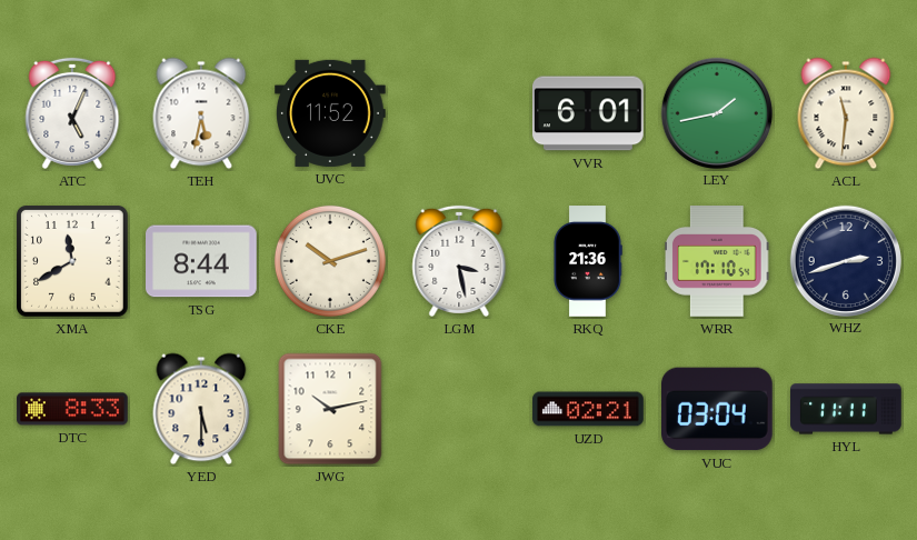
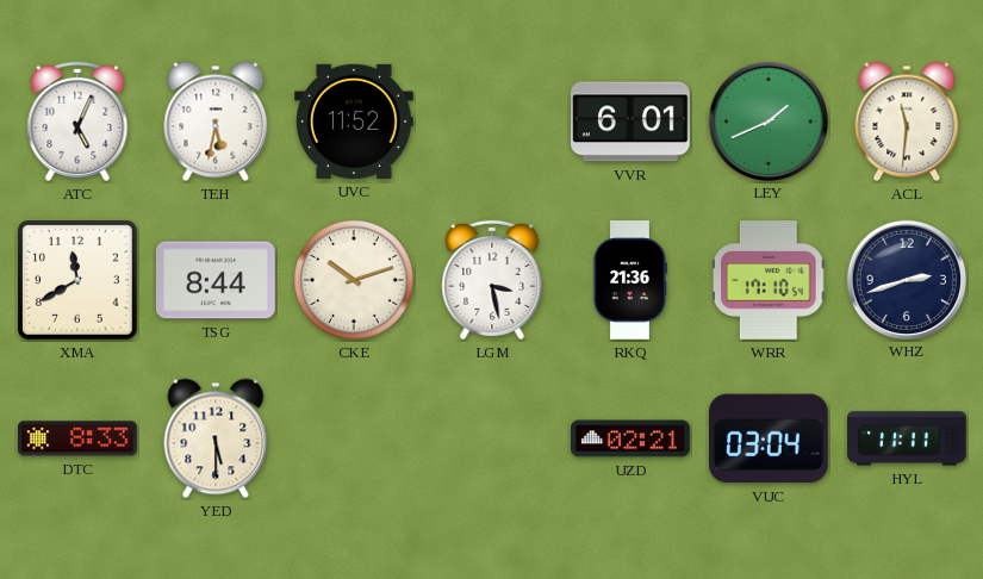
LEY: 1:43 -> 1:41 (767, 120)
JWG: 10:13 -> none (330, 409)
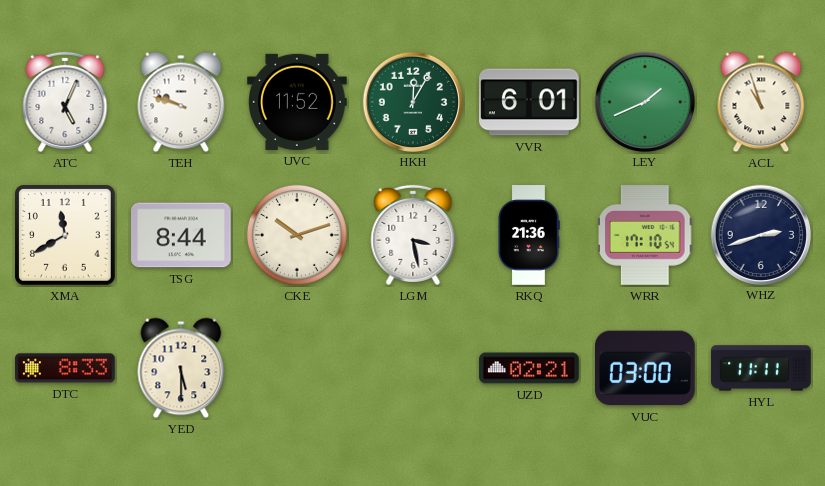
TEH: 5:32 -> 9:48 (181, 102)
HKH: none -> 12:05 (412, 101)
ACL: 11:31 -> 10:57 (761, 102)
VUC: 03:04 -> 03:00 (646, 368)
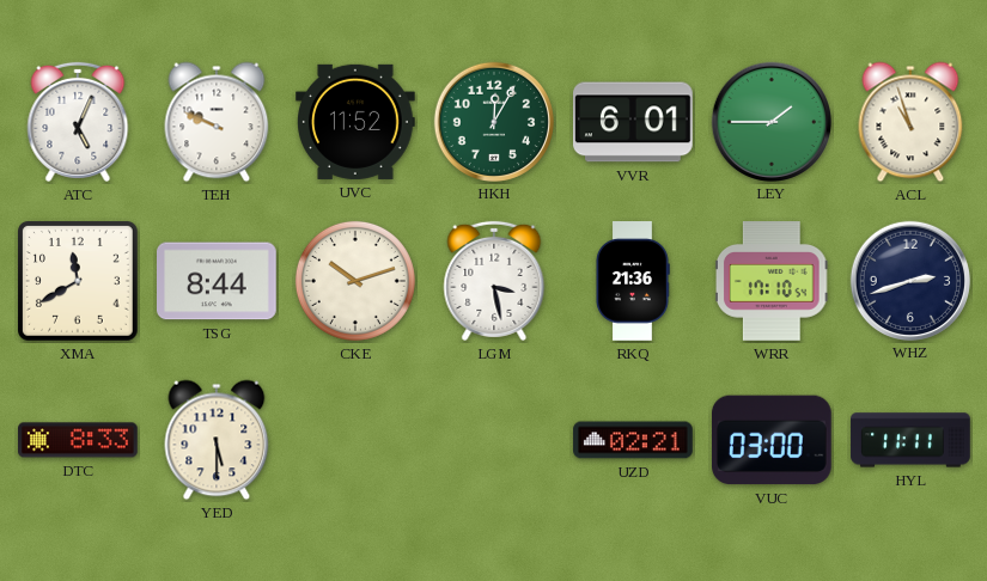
TEH: 9:48 -> 9:49 (217, 122)
LEY: 1:41 -> 1:45 (770, 121)
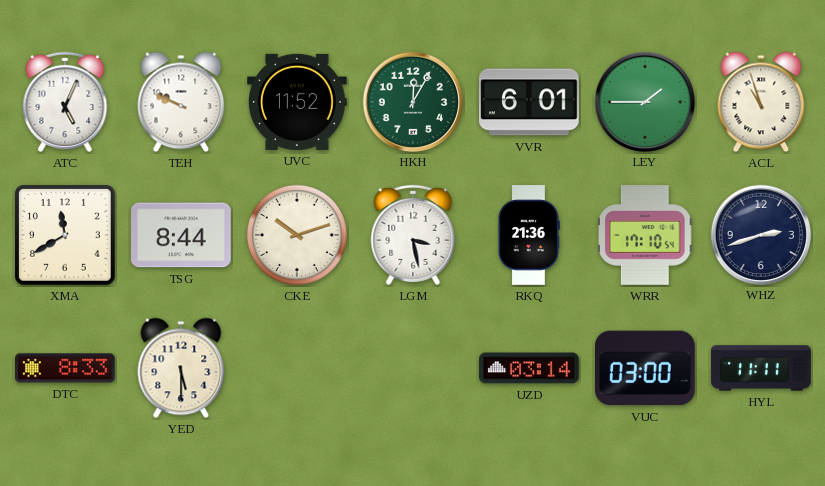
UZD: 02:21 -> 03:14 (529, 368)
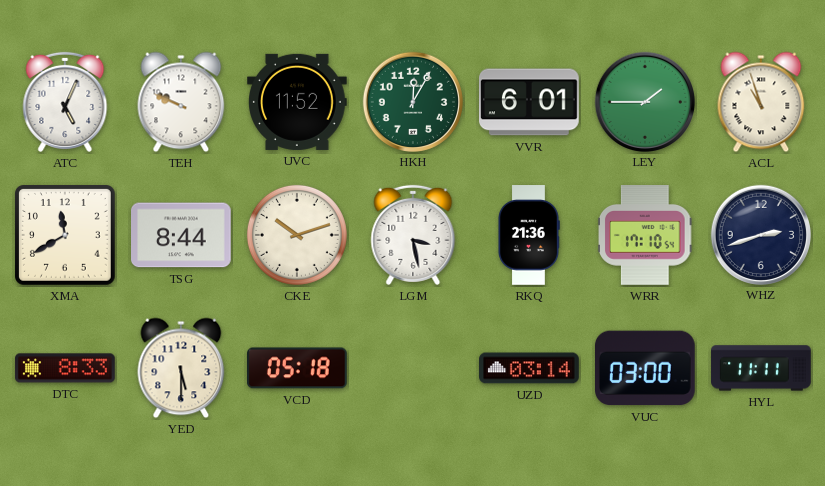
VCD: none -> 05:18 (298, 368)
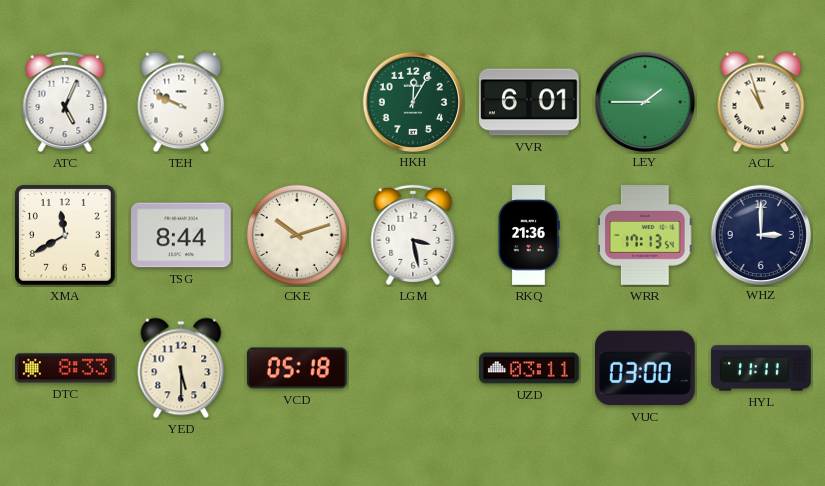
UVC: 11:52 -> none (297, 102)
WRR: 17:10 -> 17:13 (646, 235)
WHZ: 2:42 -> 3:00 (760, 234)
UZD: 03:14 -> 03:11 (529, 368)
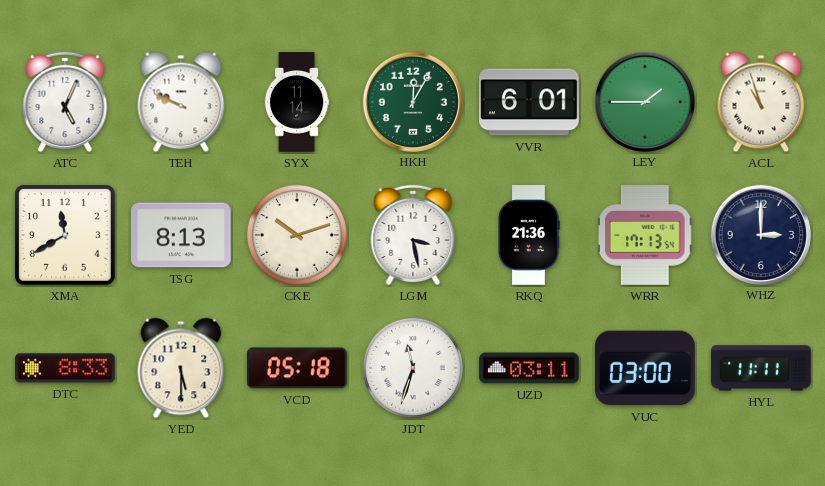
SYX: none -> 11:14 (297, 102)
TSG: 8:44 -> 8:13 (182, 235)
JDT: none -> 11:33 (413, 368)
